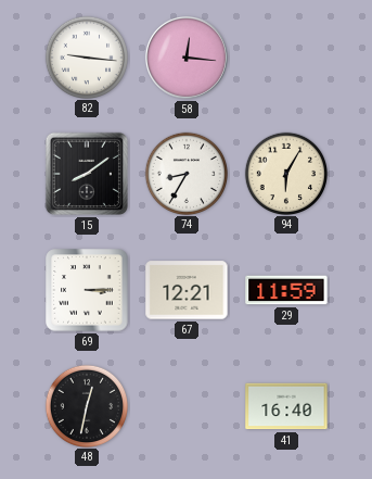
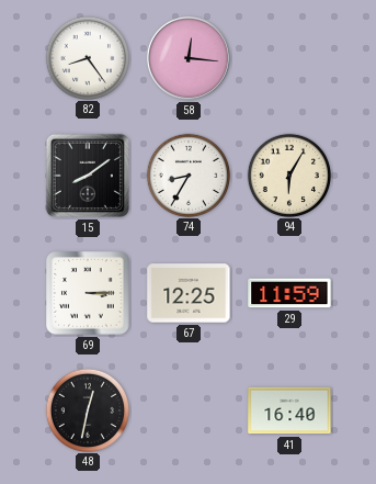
82: 9:16 -> 8:24 (87, 57)
67: 12:21 -> 12:25 (189, 293)
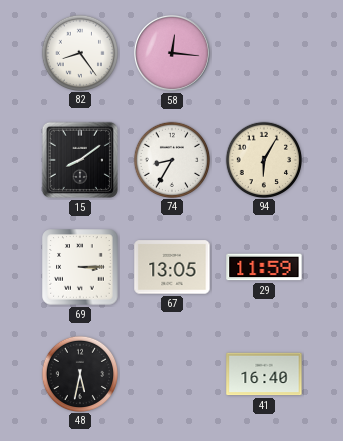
67: 12:25 -> 13:05 (172, 267)
48: 12:32 -> 5:32 (79, 373)
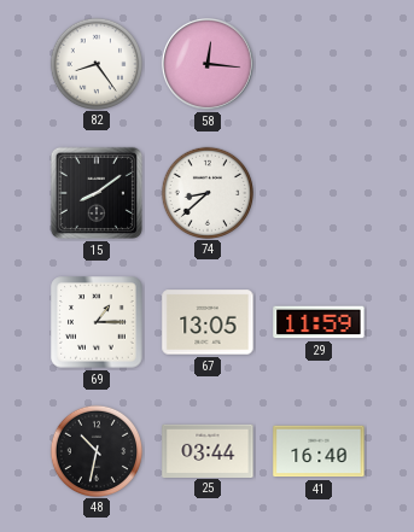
74: 8:35 -> 8:38 (206, 192)
94: 6:05 -> none (263, 159)
69: 3:15 -> 1:15 (97, 322)
48: 5:32 -> 10:32 (95, 450)
25: none -> 03:44 (208, 450)
